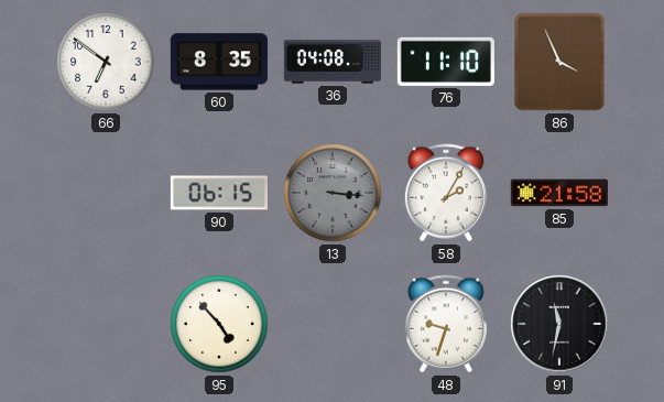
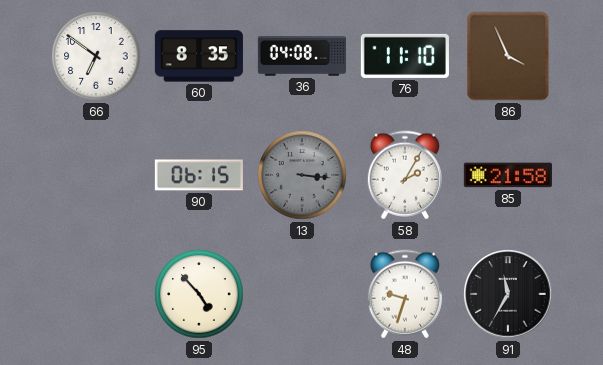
91: 11:32 -> 11:35 (508, 294)
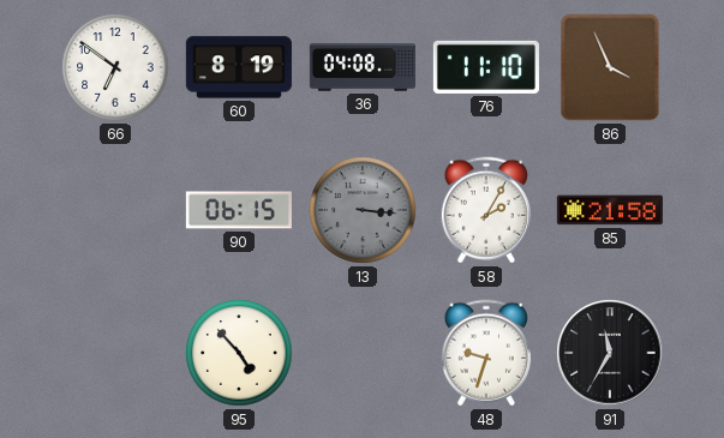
60: 8:35 -> 8:19 (239, 67)
